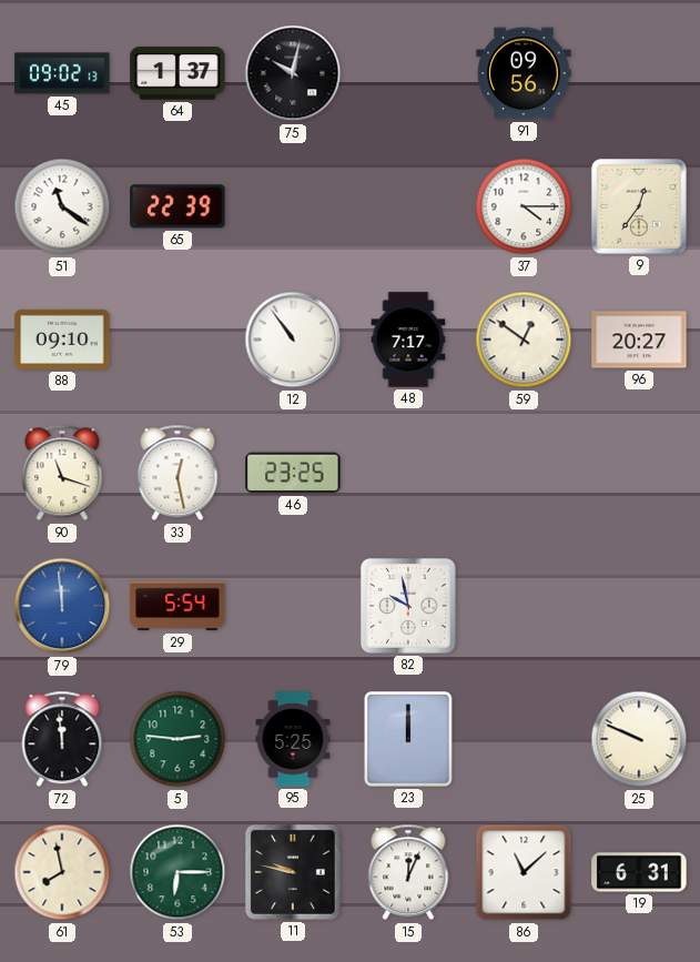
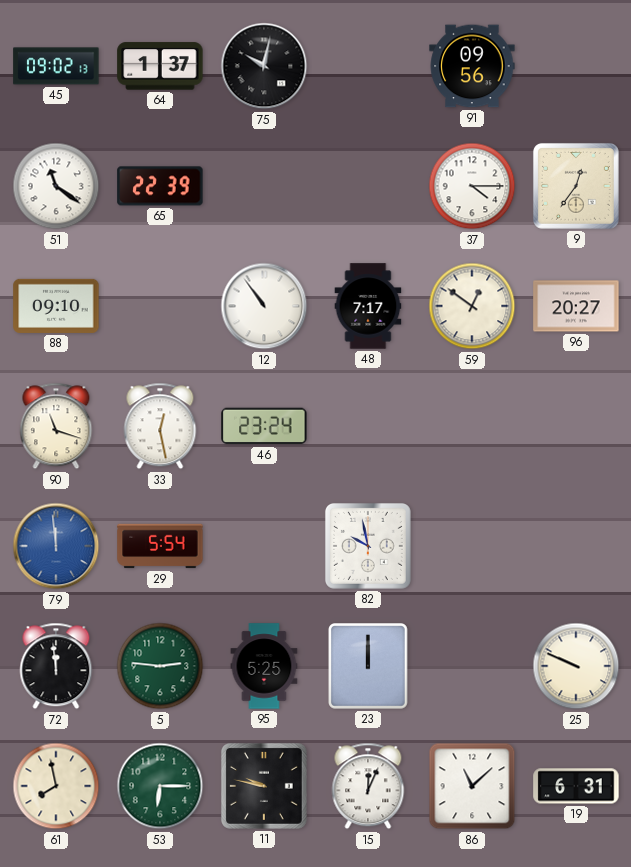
46: 23:25 -> 23:24 (264, 426)
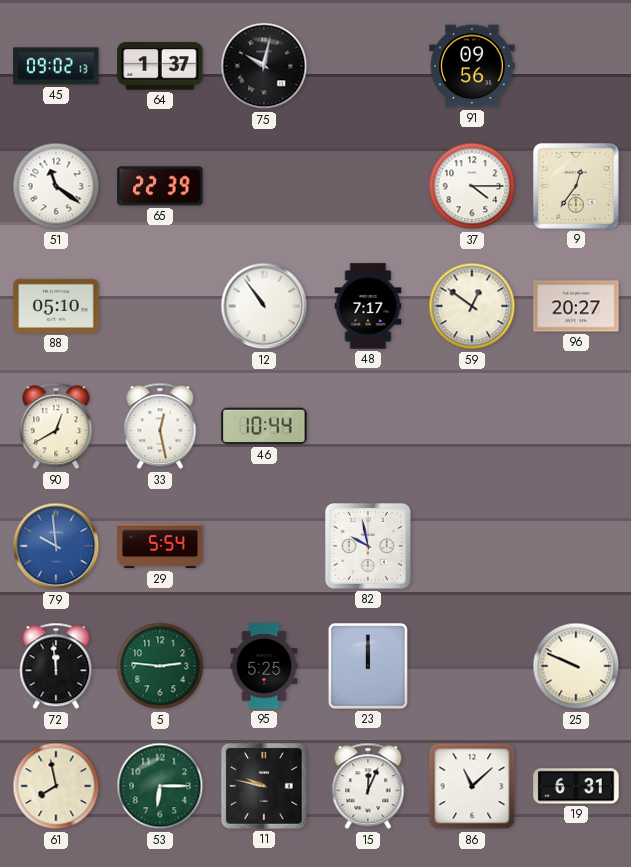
88: 09:10 -> 05:10 (56, 306)
90: 11:18 -> 12:40 (56, 426)
46: 23:24 -> 10:44 (264, 426)
79: 11:59 -> 9:59 (56, 546)
